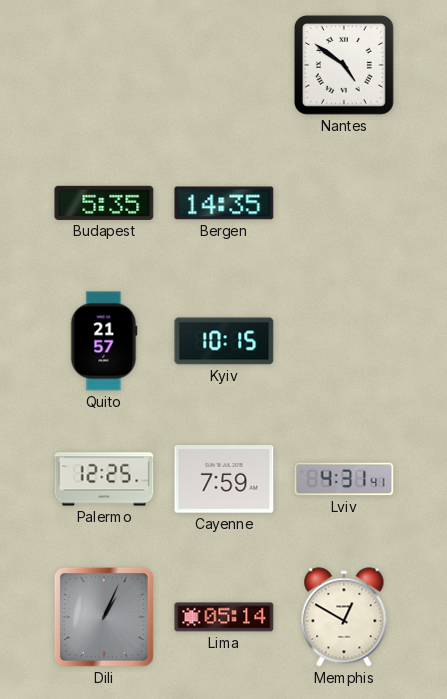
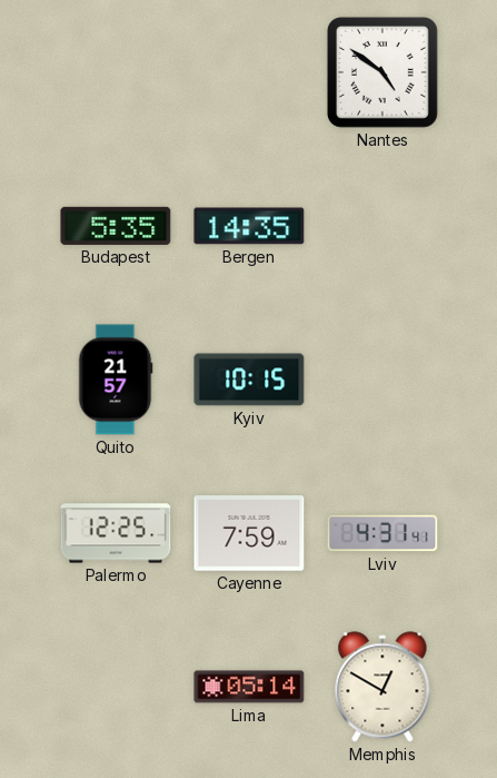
Dili: 1:04 -> none (104, 617)
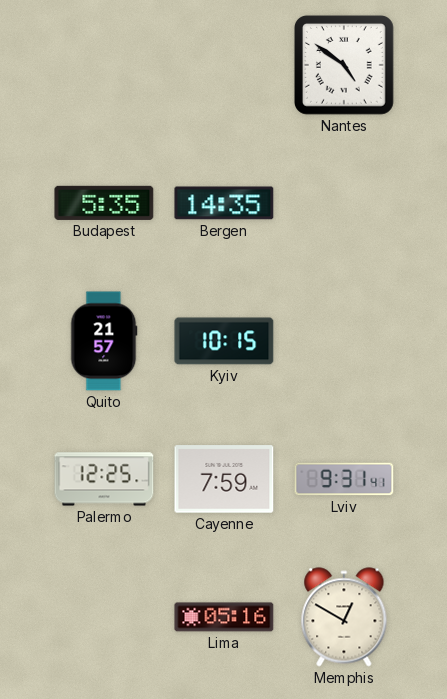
Lviv: 4:31 -> 9:31 (344, 479)
Lima: 05:14 -> 05:16 (224, 617)
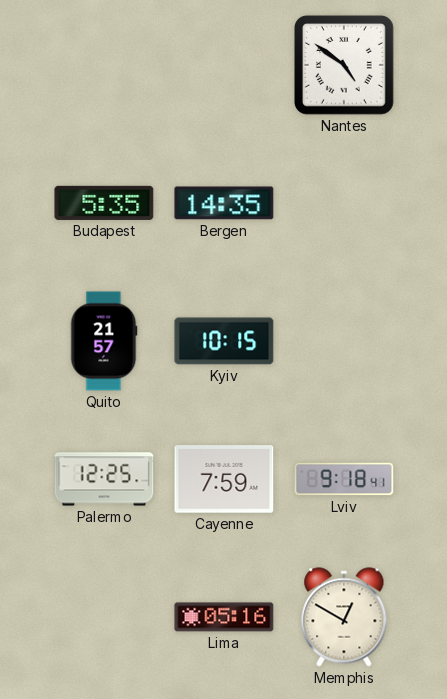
Lviv: 9:31 -> 9:18 (344, 479)
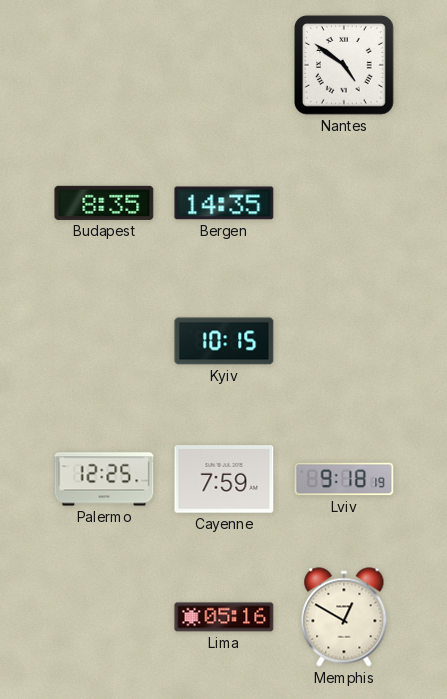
Budapest: 5:35 -> 8:35 (104, 203)
Quito: 21:57 -> none (104, 341)
Lviv: 9:18:41 -> 9:18:19 (344, 479)
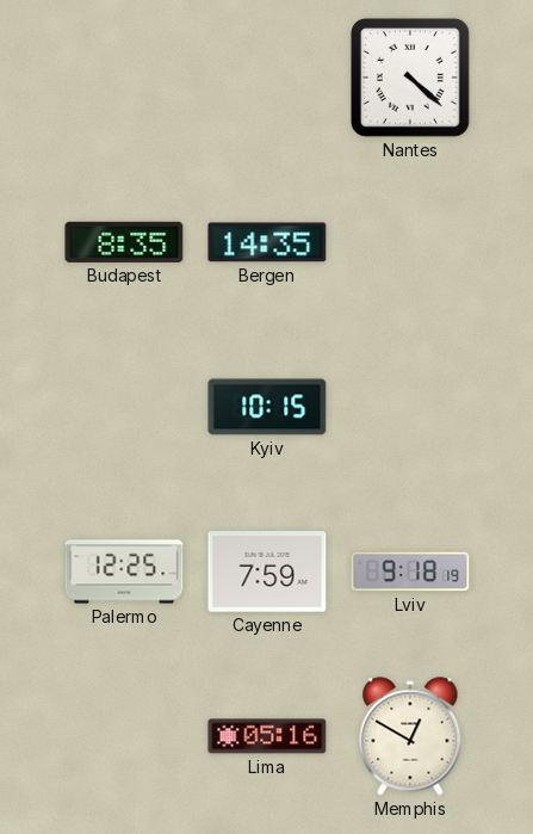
Nantes: 4:51 -> 4:22 (410, 78)
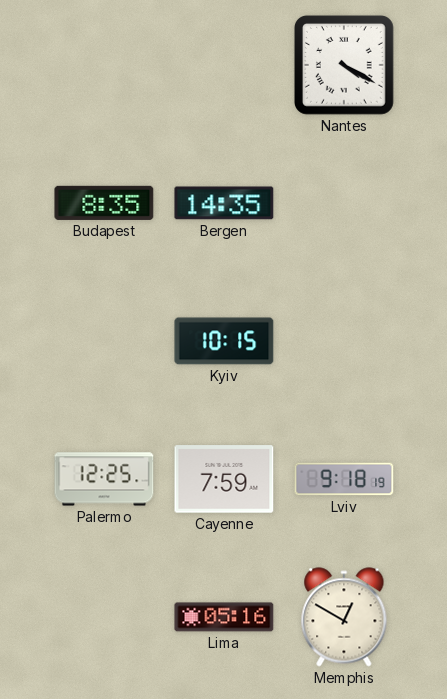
Nantes: 4:22 -> 4:20 (344, 65)
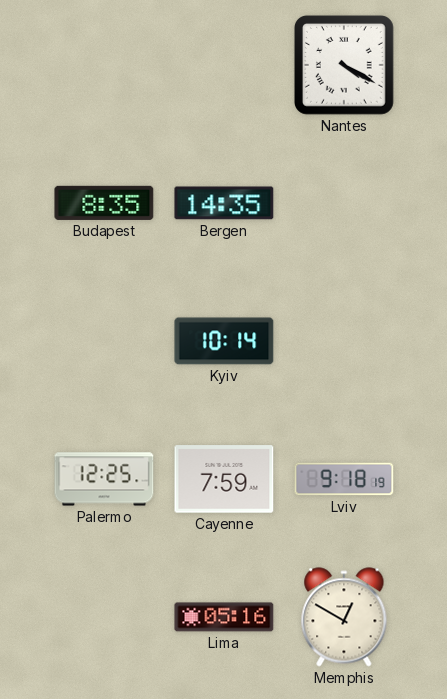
Kyiv: 10:15 -> 10:14 (224, 341)
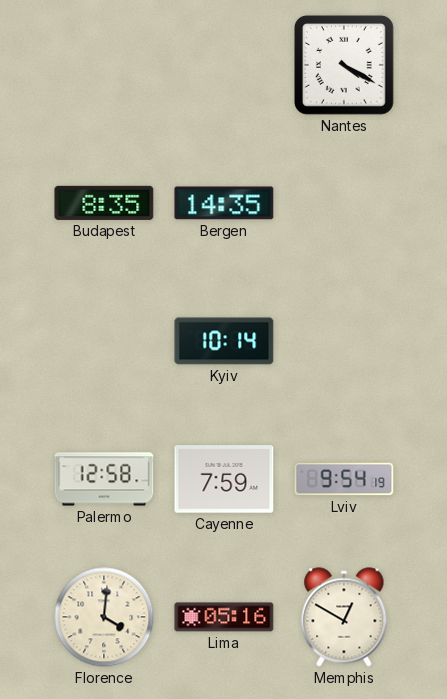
Palermo: 12:25 -> 12:58 (104, 479)
Lviv: 9:18 -> 9:54 (344, 479)
Florence: none -> 4:01 (104, 617)
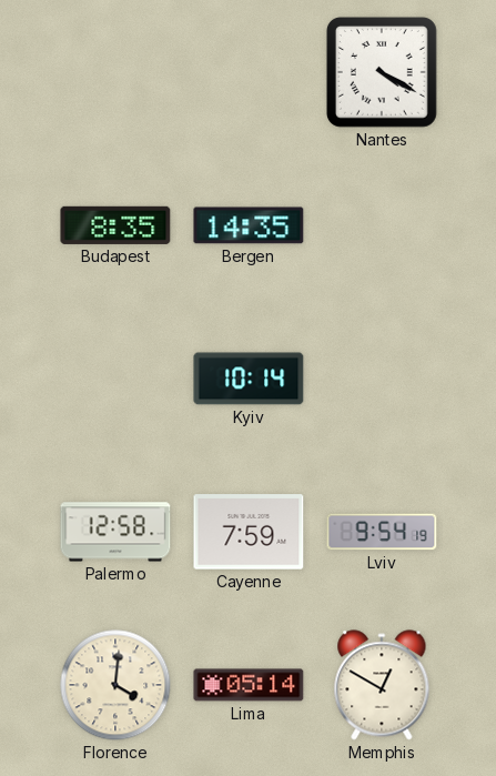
Lima: 05:16 -> 05:14 (249, 685)
